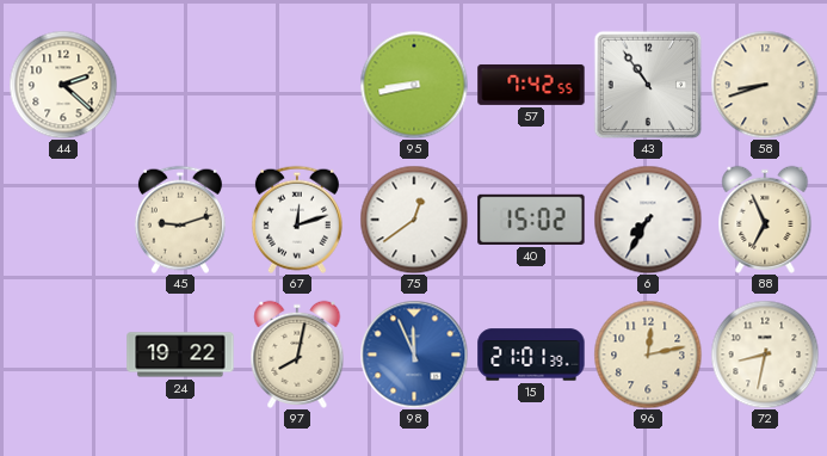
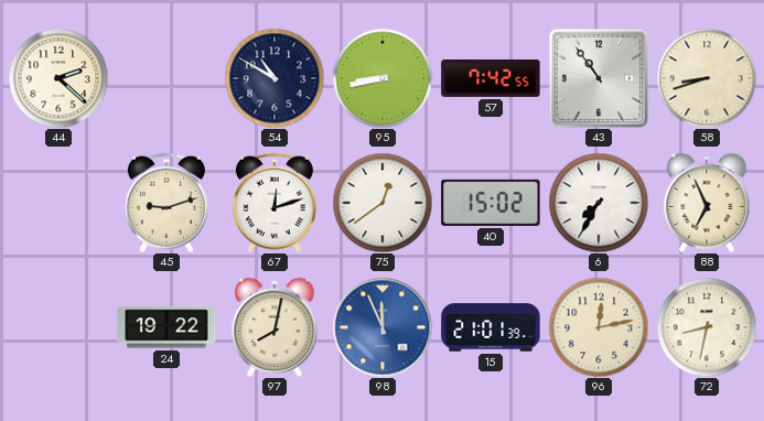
54: none -> 10:50 (275, 78)
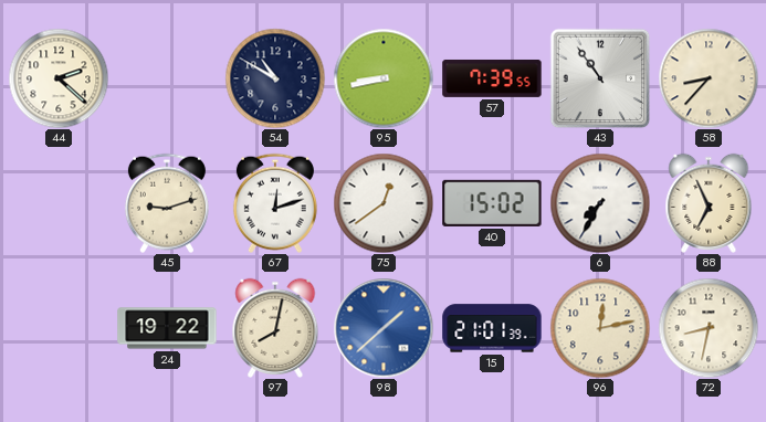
57: 7:42 -> 7:39 (492, 78)
58: 8:42 -> 8:37 (709, 78)
98: 11:56 -> 1:38 (384, 328)
